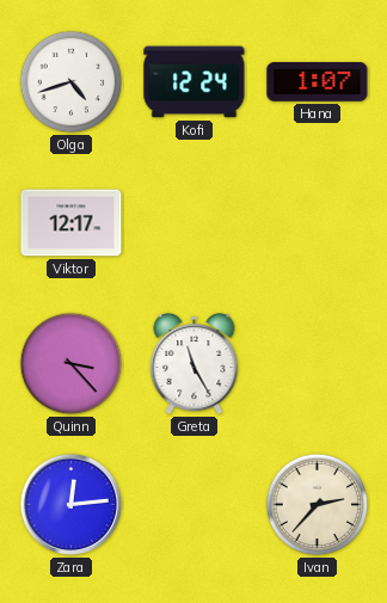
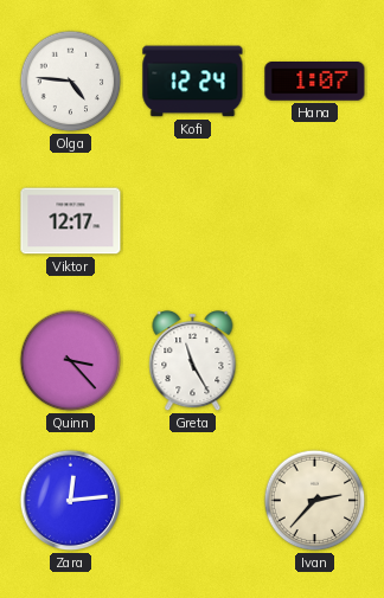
Olga: 4:42 -> 4:46 (71, 82)
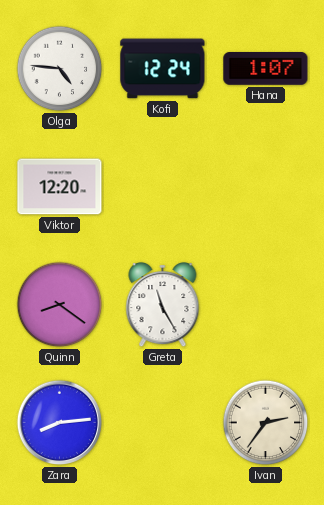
Viktor: 12:17 -> 12:20 (60, 187)
Quinn: 3:23 -> 8:21 (60, 305)
Zara: 12:14 -> 8:14 (60, 423)
Ivan: 2:37 -> 2:36 (266, 423)
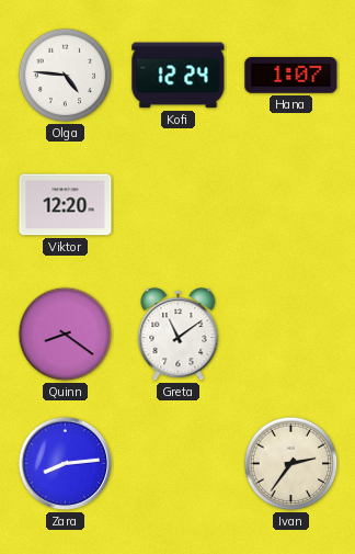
Greta: 11:25 -> 11:09 (179, 336)
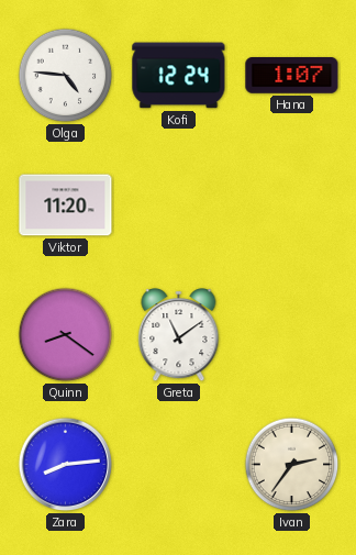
Viktor: 12:20 -> 11:20 (66, 206)
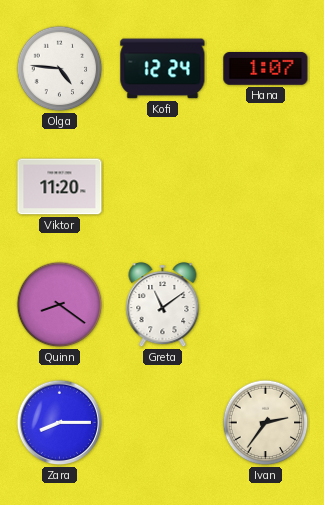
Zara: 8:14 -> 8:15 (60, 423)
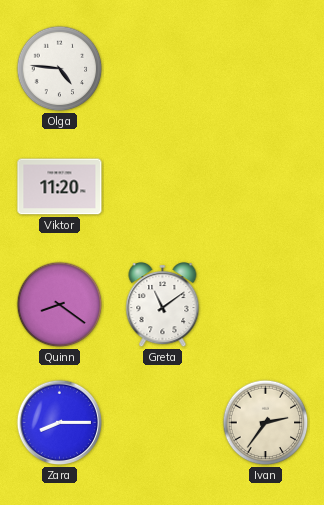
Kofi: 12:24 -> none (163, 69)
Hana: 1:07 -> none (266, 69)
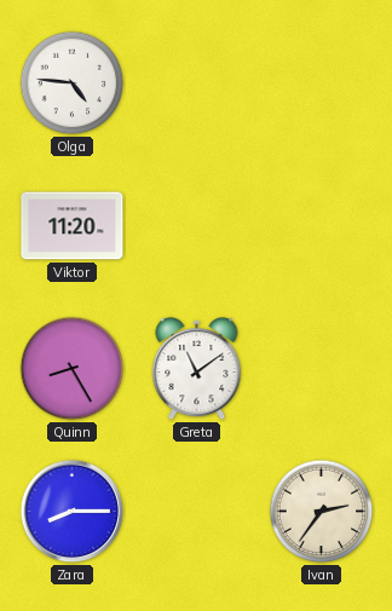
Quinn: 8:21 -> 8:25 (73, 369)
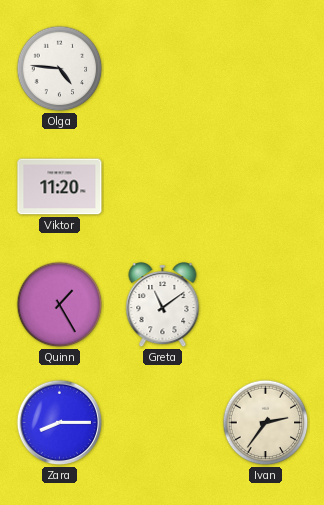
Quinn: 8:25 -> 1:25 (60, 305)
